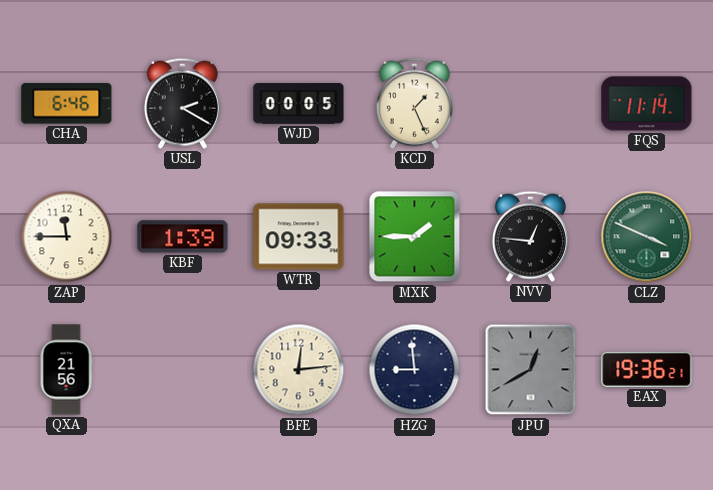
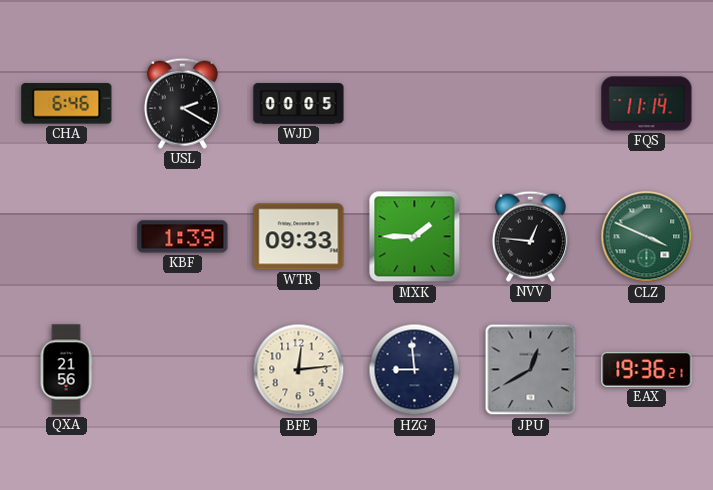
KCD: 1:26 -> none (414, 103)
ZAP: 11:45 -> none (67, 237)
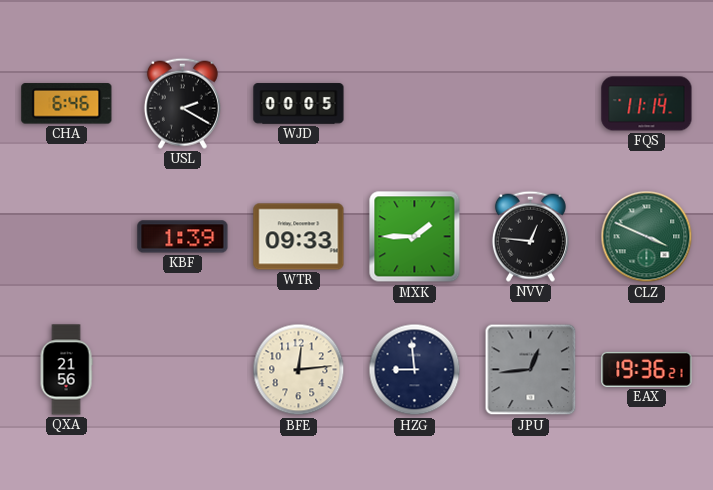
JPU: 12:40 -> 12:44 (531, 370)
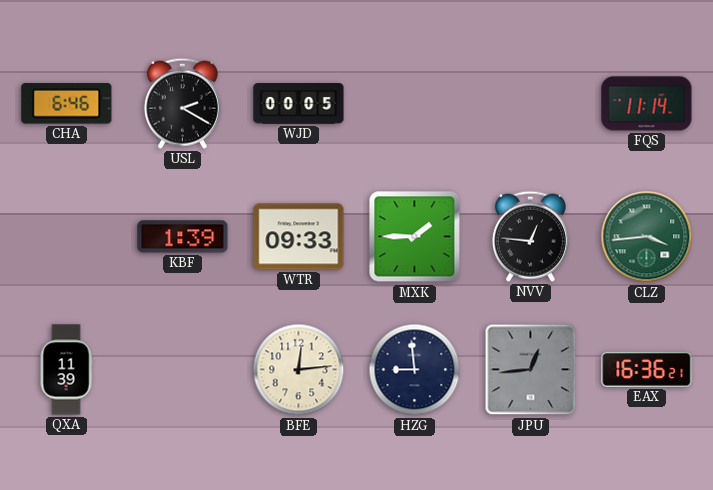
CLZ: 3:49 -> 3:44 (647, 237)
QXA: 21:56 -> 11:39 (66, 370)
EAX: 19:36 -> 16:36 (647, 369)
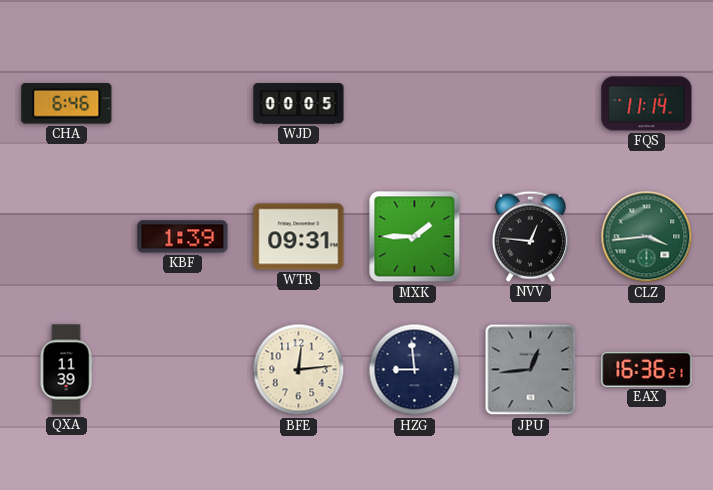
USL: 2:20 -> none (182, 103)
WTR: 09:33 -> 09:31 (299, 237)
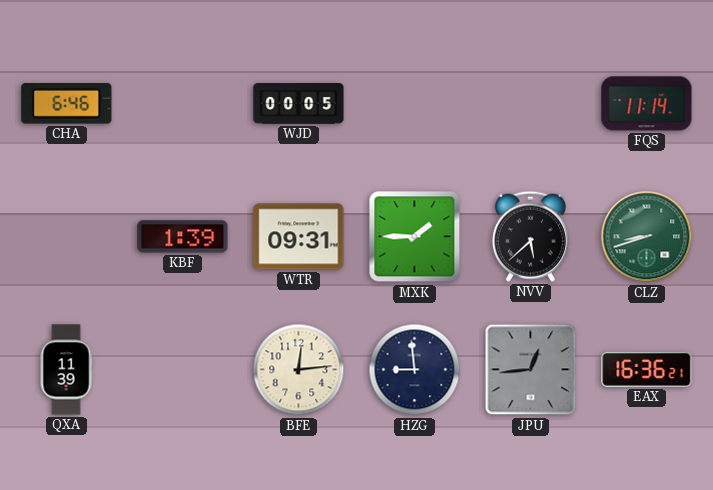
NVV: 12:46 -> 5:38 (530, 236)
CLZ: 3:44 -> 8:42 (647, 237)
